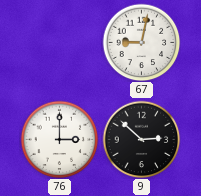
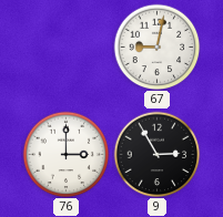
9: 2:52 -> 2:55 (156, 154)
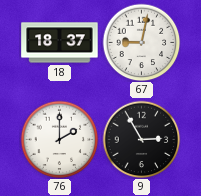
18: none -> 18:37 (60, 43)
76: 3:00 -> 2:00 (59, 139)
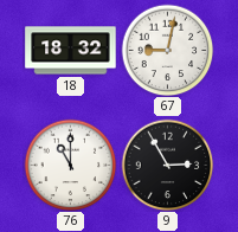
18: 18:37 -> 18:32 (71, 51)
76: 2:00 -> 11:00 (70, 165)
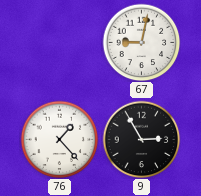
18: 18:32 -> none (71, 51)
76: 11:00 -> 1:23 (59, 139)
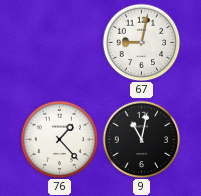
9: 2:55 -> 11:02 (141, 139)
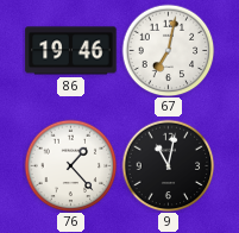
86: none -> 19:46 (71, 51)
67: 9:02 -> 7:02 (168, 50)
